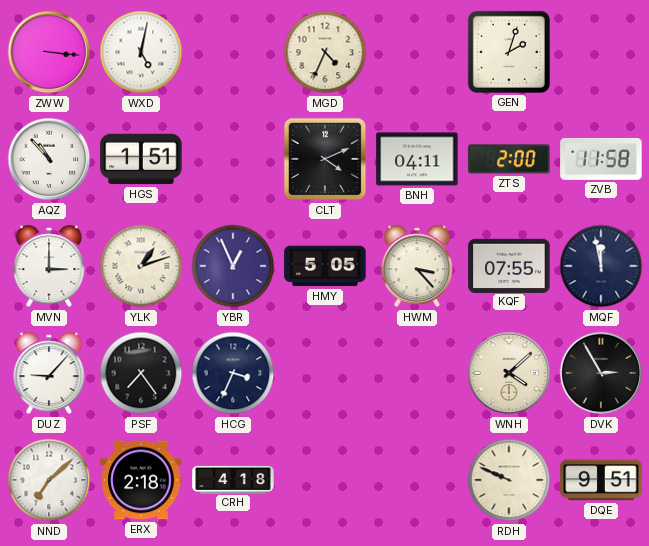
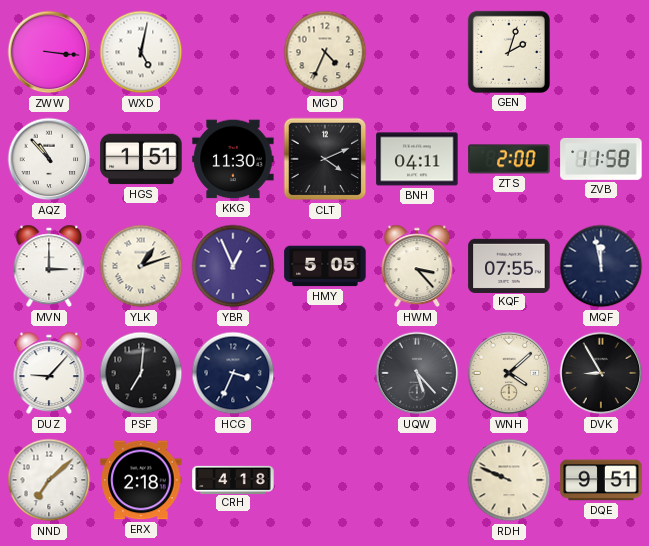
KKG: none -> 11:30 (233, 159)
PSF: 7:24 -> 7:01 (141, 373)
UQW: none -> 5:23 (417, 373)
DVK: 2:55 -> 8:55 (601, 373)
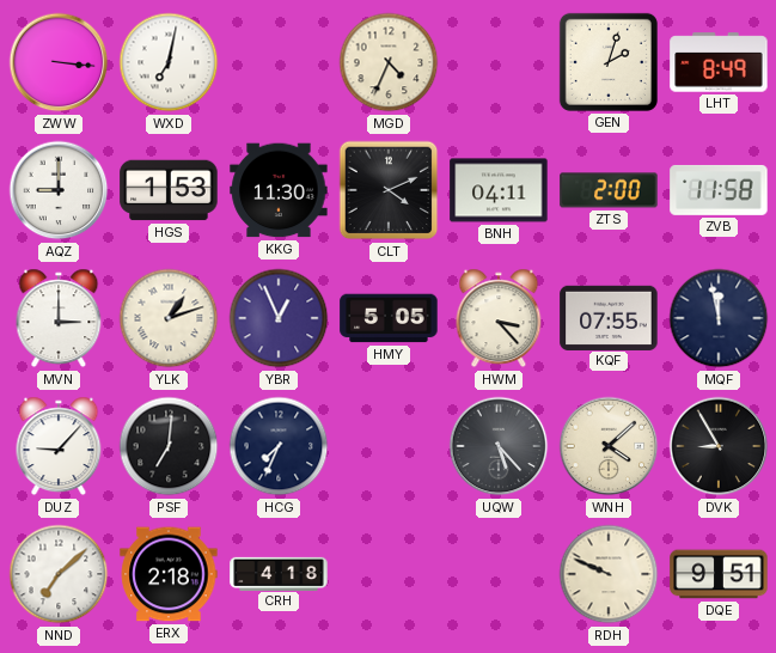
WXD: 5:02 -> 7:02 (169, 62)
LHT: none -> 8:49 (719, 62)
AQZ: 10:53 -> 9:00 (59, 190)
HGS: 1:51 -> 1:53 (169, 190)
HCG: 3:34 -> 7:34 (279, 446)
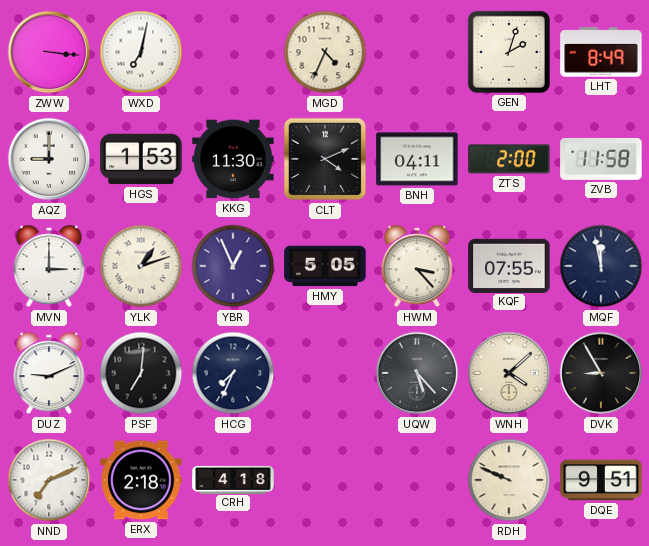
DUZ: 9:07 -> 9:11 (49, 373)
NND: 7:08 -> 7:11 (49, 480)
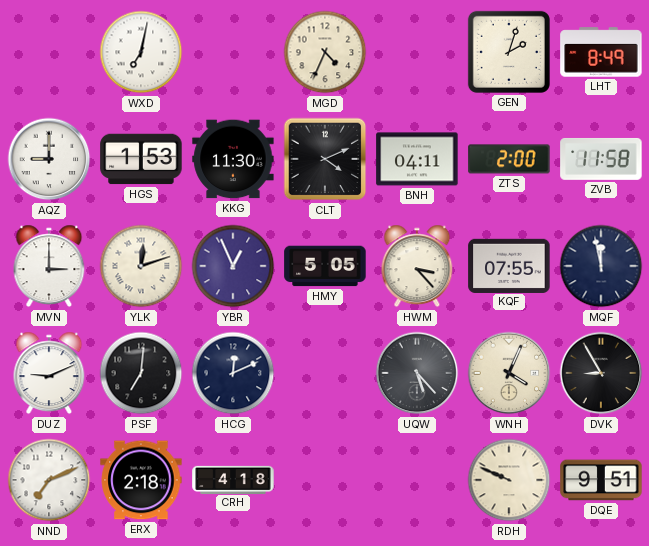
ZWW: 3:16 -> none (49, 52)
YLK: 1:12 -> 12:12 (141, 266)
HCG: 7:34 -> 12:11 (233, 373)
WNH: 4:08 -> 4:04 (509, 373)
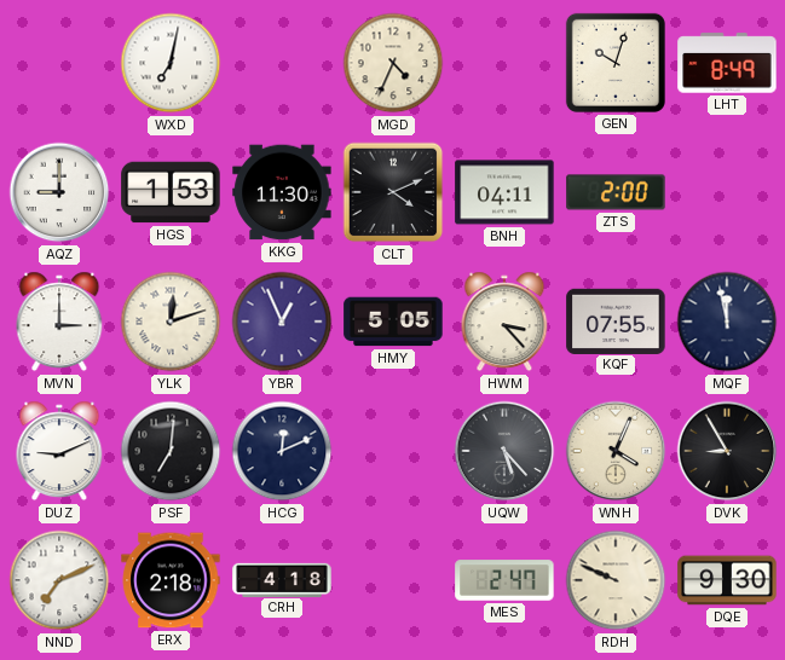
GEN: 2:03 -> 10:03 (616, 63)
ZVB: 11:58 -> none (601, 159)
MES: none -> 2:47 (504, 580)
DQE: 9:51 -> 9:30 (727, 580)
